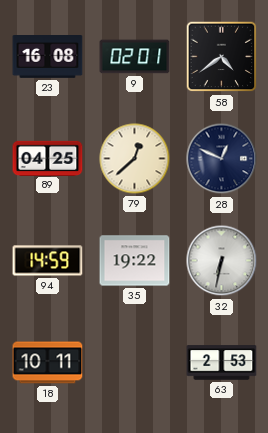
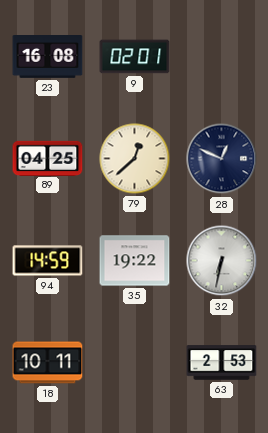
58: 4:39 -> none (222, 57)
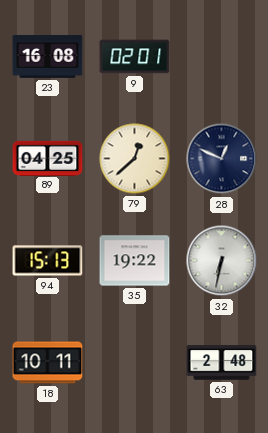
94: 14:59 -> 15:13 (48, 261)
63: 2:53 -> 2:48 (222, 363)
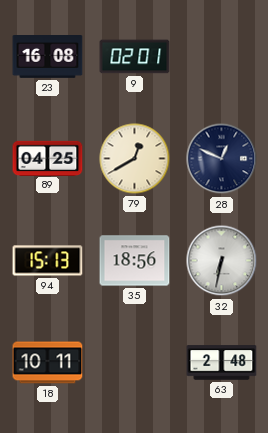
79: 12:38 -> 12:40 (135, 159)
35: 19:22 -> 18:56 (135, 261)
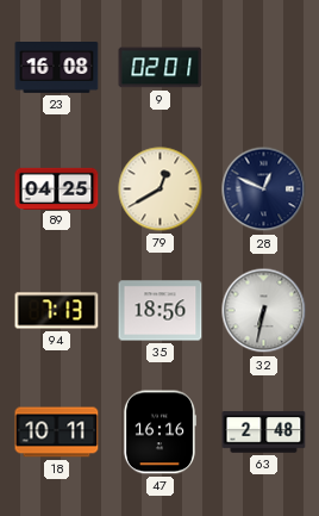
94: 15:13 -> 7:13 (57, 311)
47: none -> 16:16 (158, 433)
